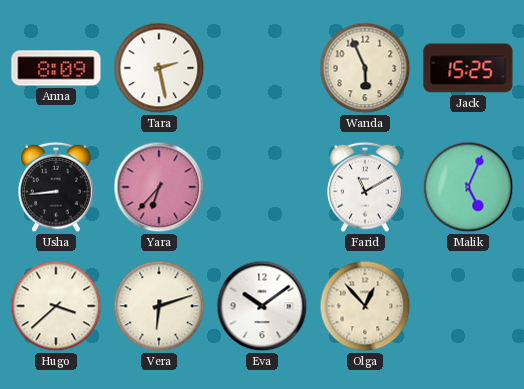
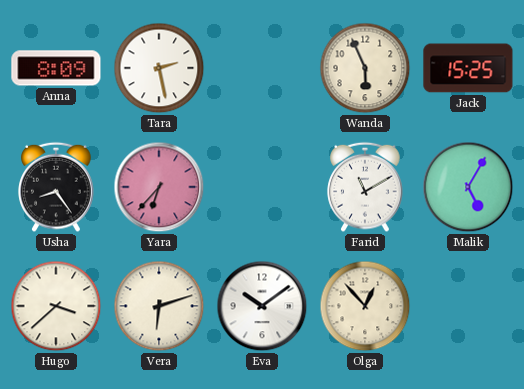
Usha: 8:44 -> 8:24 (56, 187)
Malik: 5:04 -> 5:05 (468, 187)
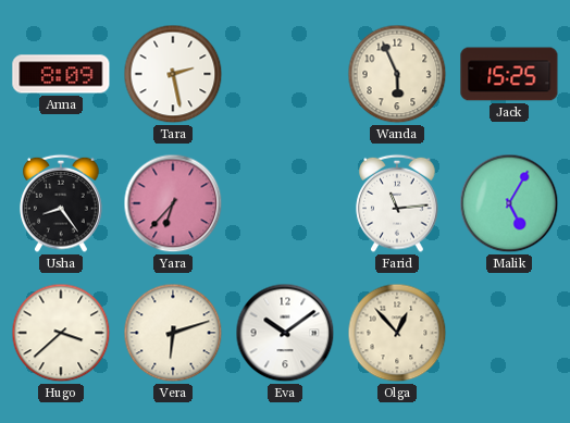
Farid: 11:10 -> 11:14 (397, 203)
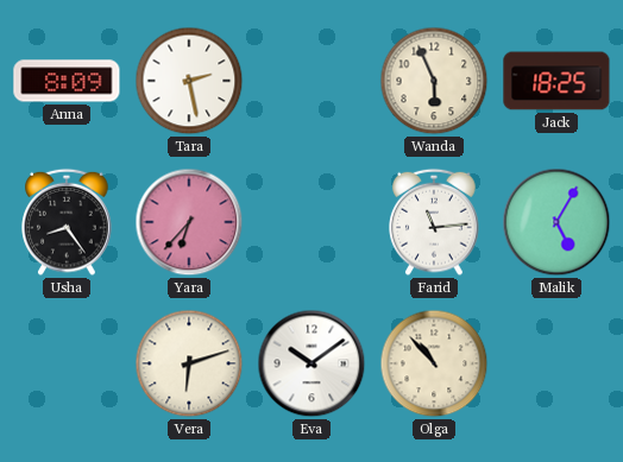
Jack: 15:25 -> 18:25 (556, 81)
Hugo: 3:38 -> none (61, 333)
Olga: 12:53 -> 10:53 (434, 363)
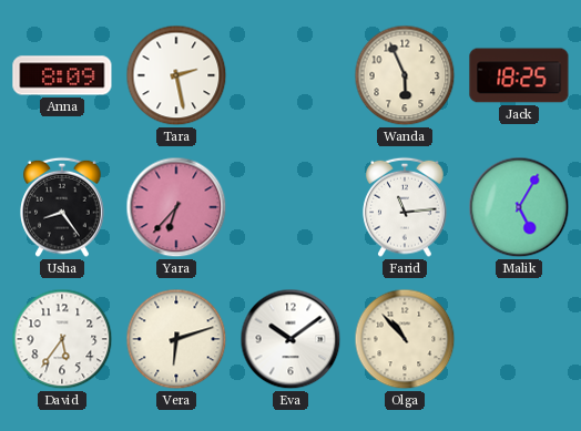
David: none -> 5:36 (62, 339)
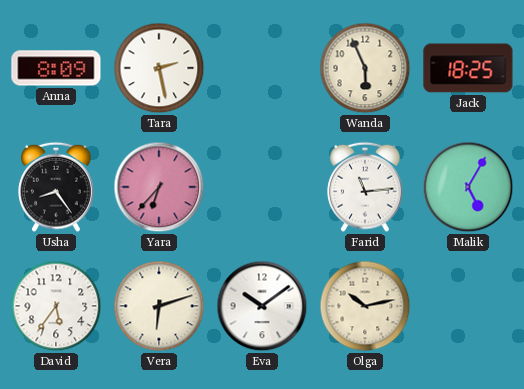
Olga: 10:53 -> 10:13 (365, 306)
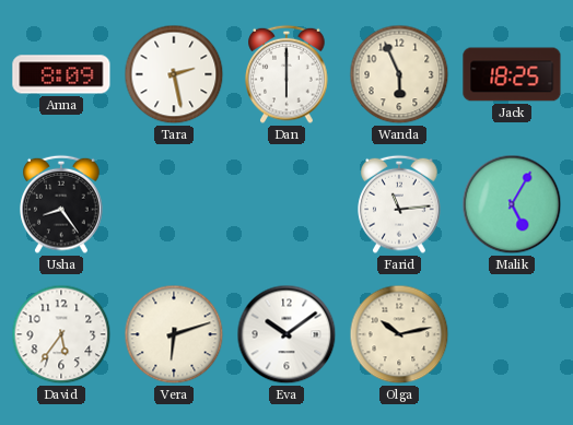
Dan: none -> 6:00 (286, 74)
Yara: 6:37 -> none (159, 187)
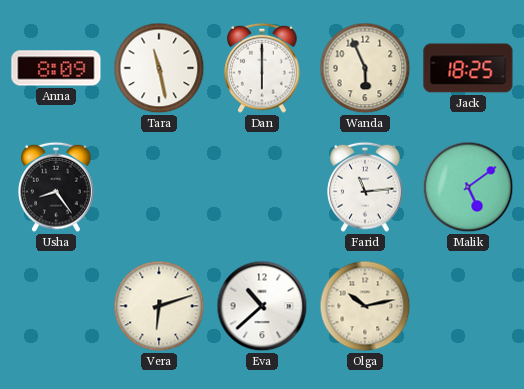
Tara: 2:28 -> 11:28 (159, 68)
Malik: 5:05 -> 5:09 (468, 187)
David: 5:36 -> none (61, 334)
Eva: 10:09 -> 10:38 (262, 306)
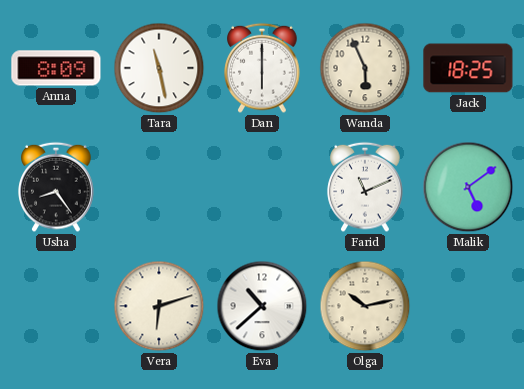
Farid: 11:14 -> 11:11 (365, 187)
